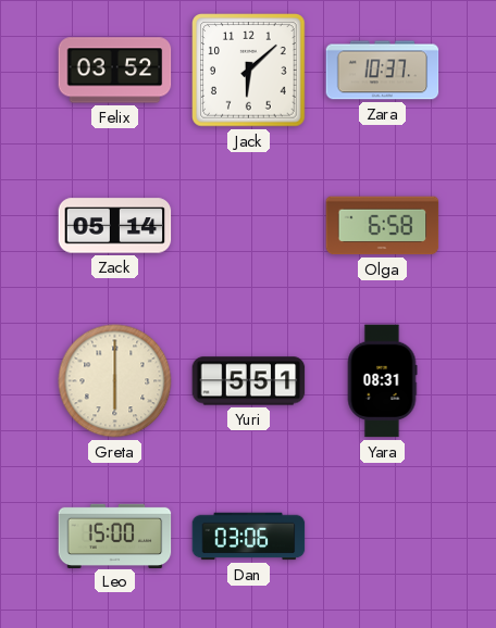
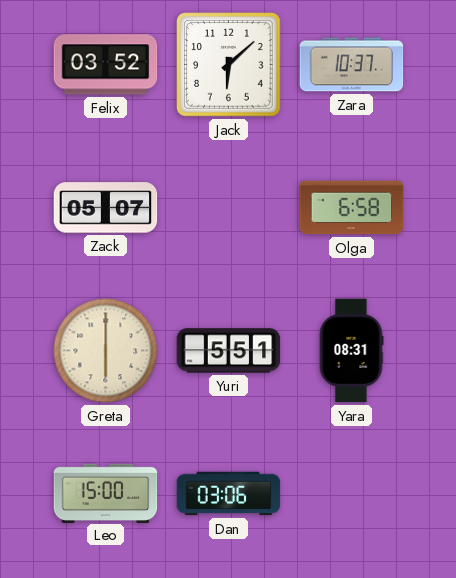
Zack: 05:14 -> 05:07 (106, 208)
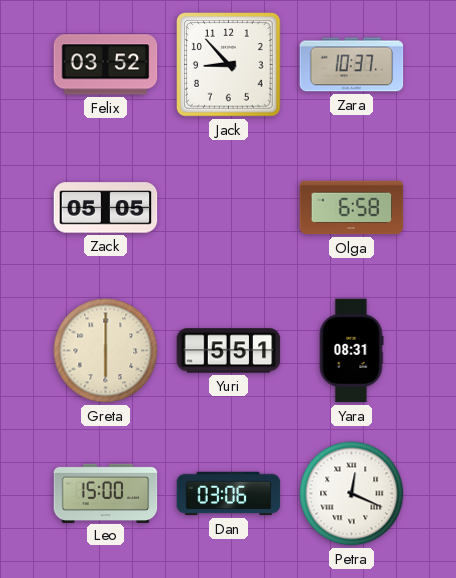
Jack: 6:08 -> 8:53 (229, 65)
Zack: 05:07 -> 05:05 (106, 208)
Petra: none -> 12:19 (352, 494)
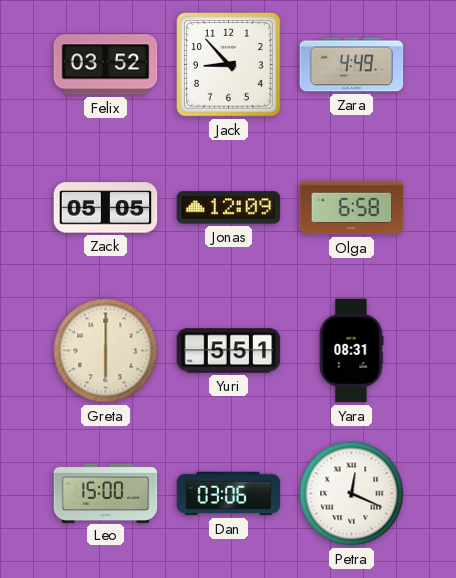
Zara: 10:37 -> 4:49 (352, 65)
Jonas: none -> 12:09 (229, 208)
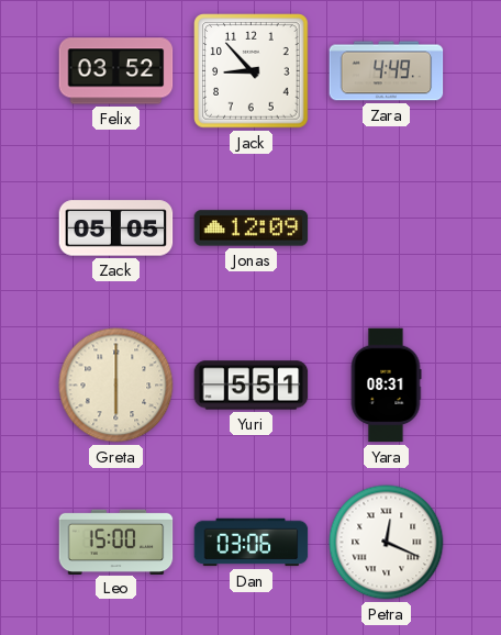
Olga: 6:58 -> none (352, 208)
